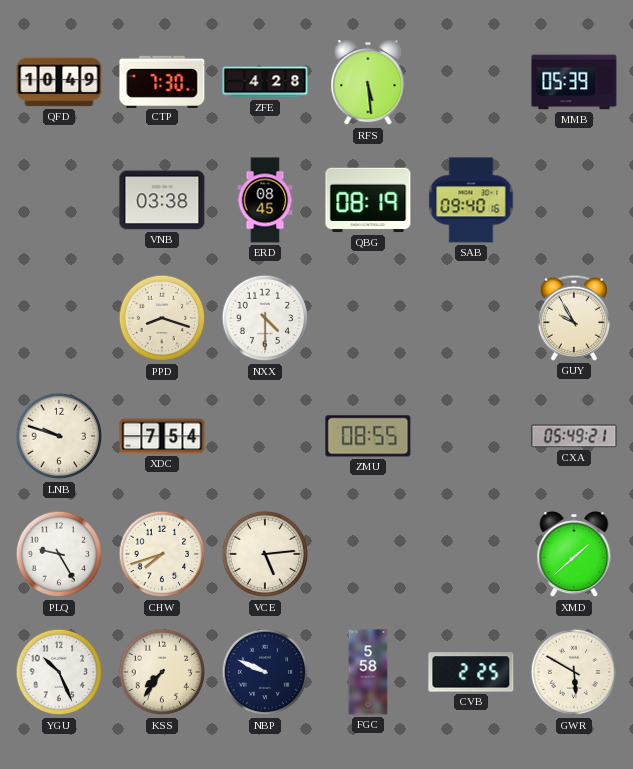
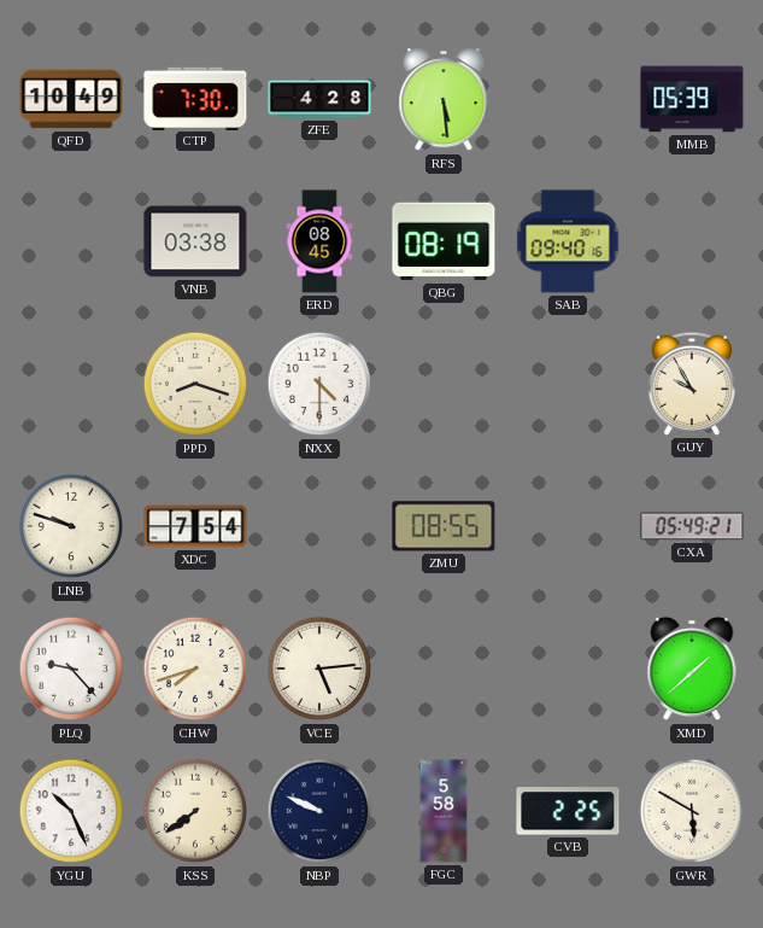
PLQ: 9:25 -> 9:23 (71, 669)
KSS: 7:36 -> 7:39 (195, 811)
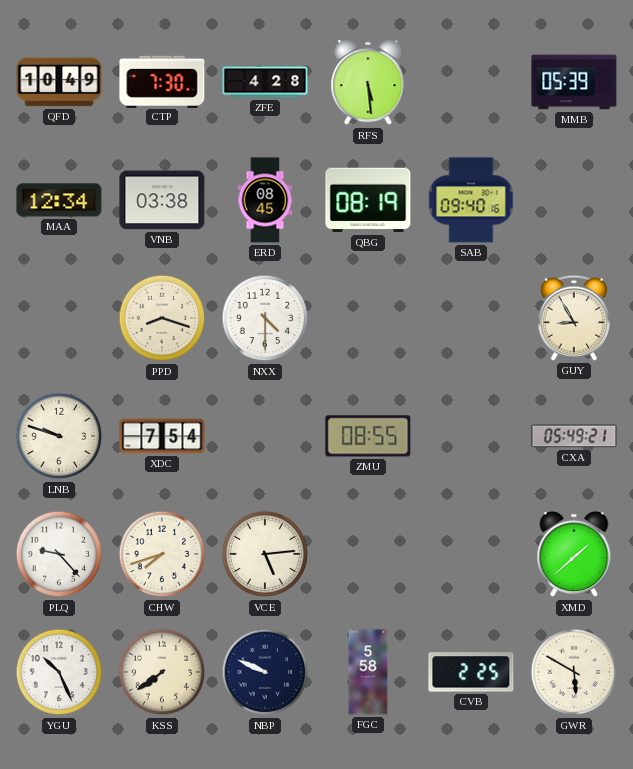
MAA: none -> 12:34 (59, 200)
GUY: 9:55 -> 8:55 (574, 318)
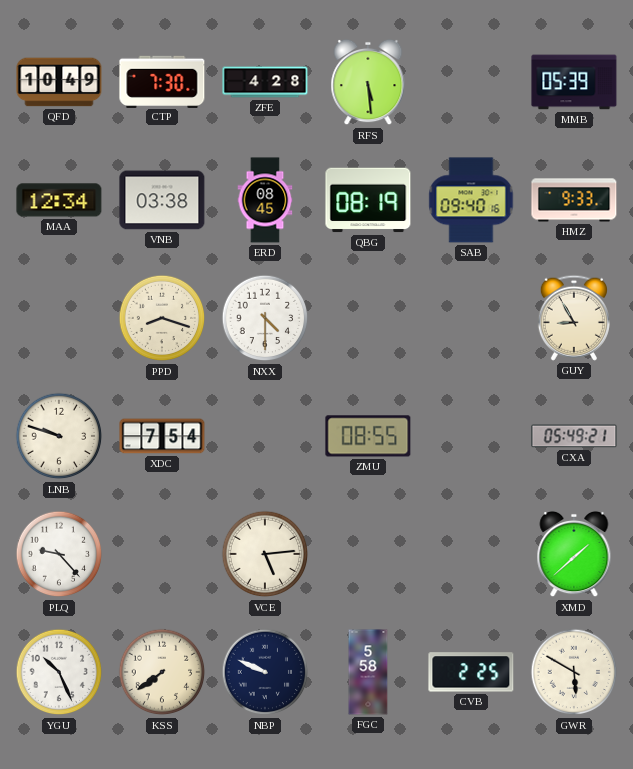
HMZ: none -> 9:33 (574, 200)
CHW: 7:42 -> none (162, 554)
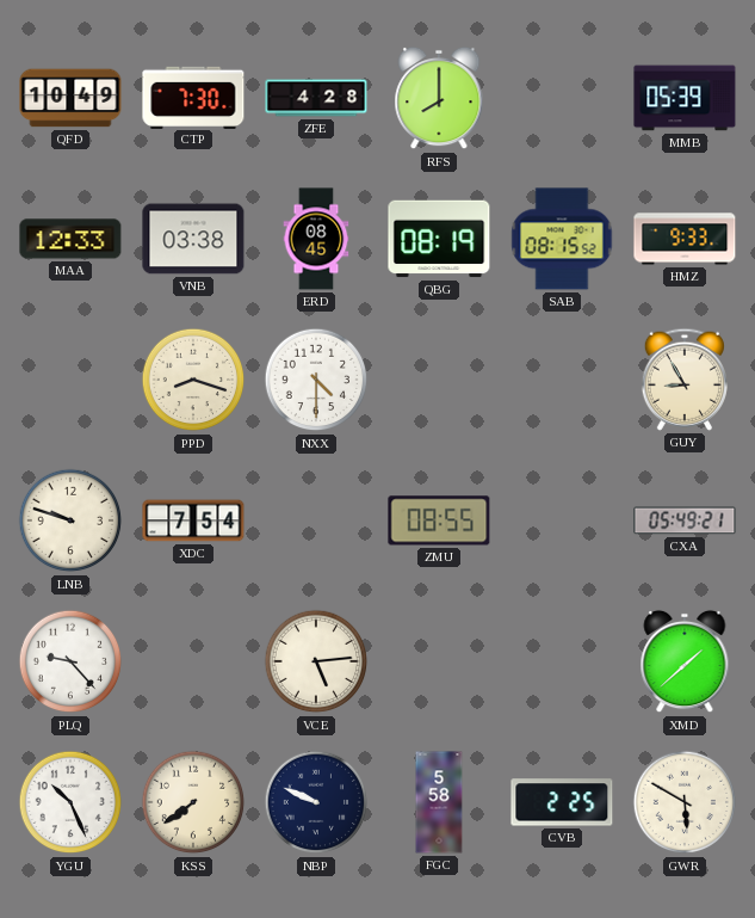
RFS: 5:29 -> 8:00 (439, 98)
MAA: 12:34 -> 12:33 (70, 239)
SAB: 09:40 -> 08:15 (562, 239)
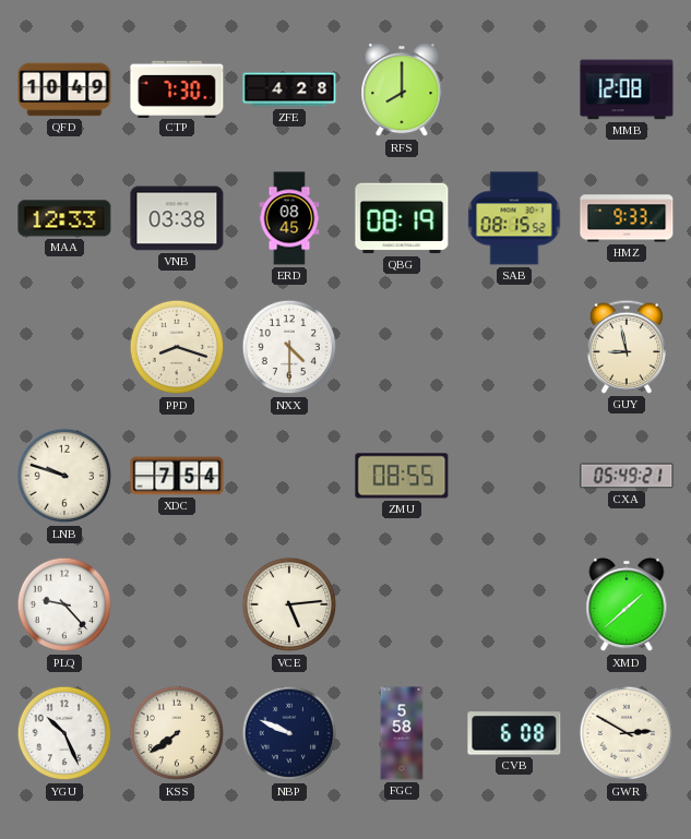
MMB: 05:39 -> 12:08 (627, 89)
GUY: 8:55 -> 8:58 (627, 347)
CVB: 2:25 -> 6:08 (514, 733)
GWR: 5:50 -> 2:50 (627, 733)
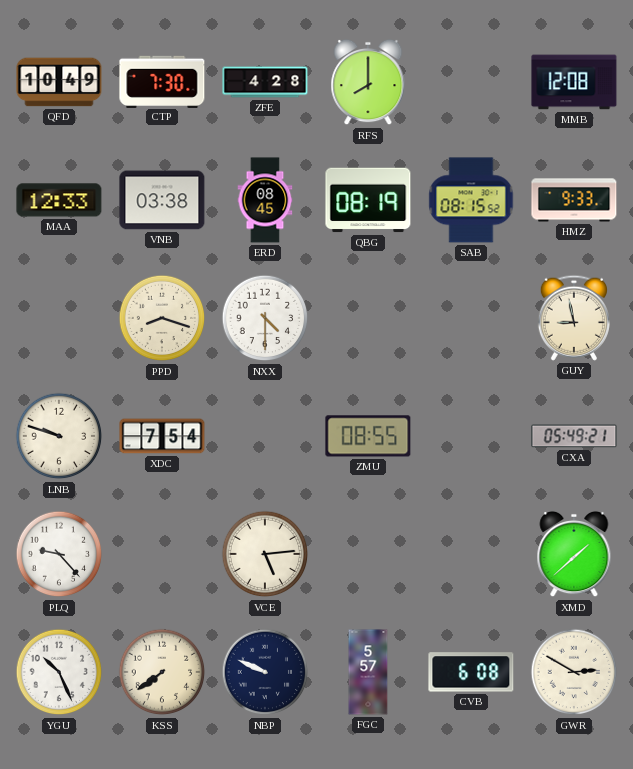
FGC: 5:58 -> 5:57 (368, 672)
